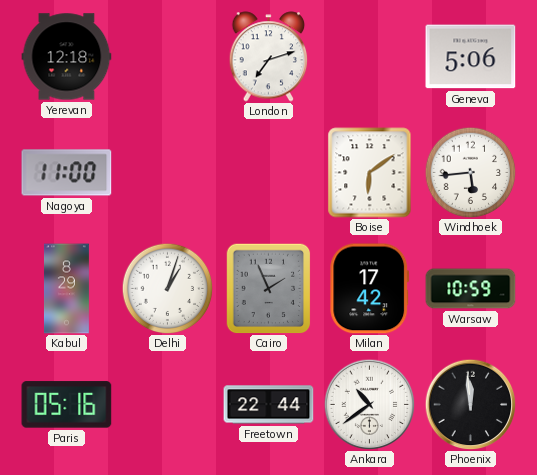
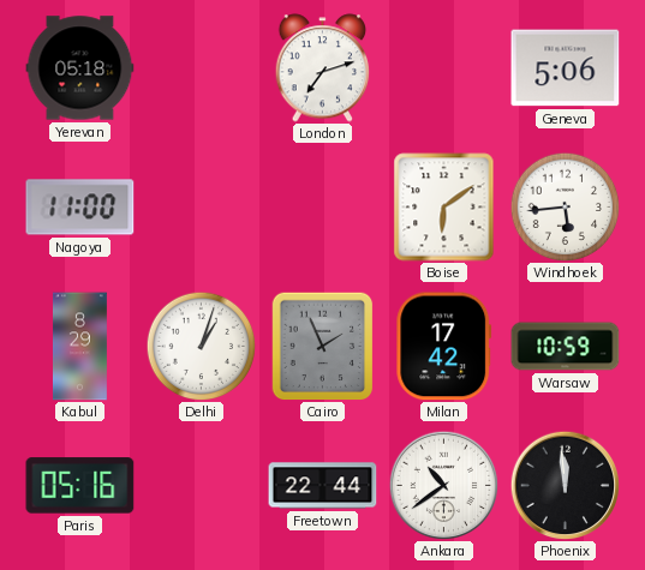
Yerevan: 12:18 -> 05:18 (80, 68)
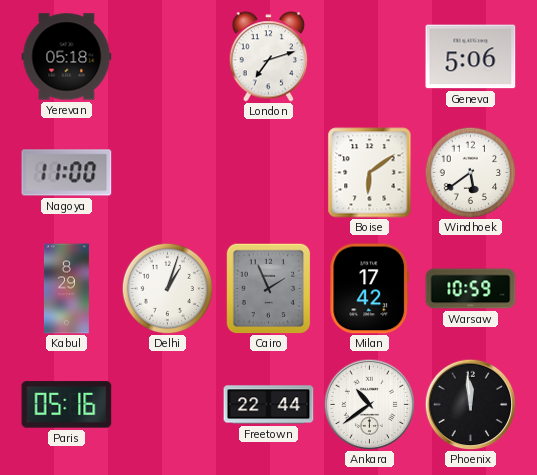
Windhoek: 5:44 -> 5:39 (470, 172)
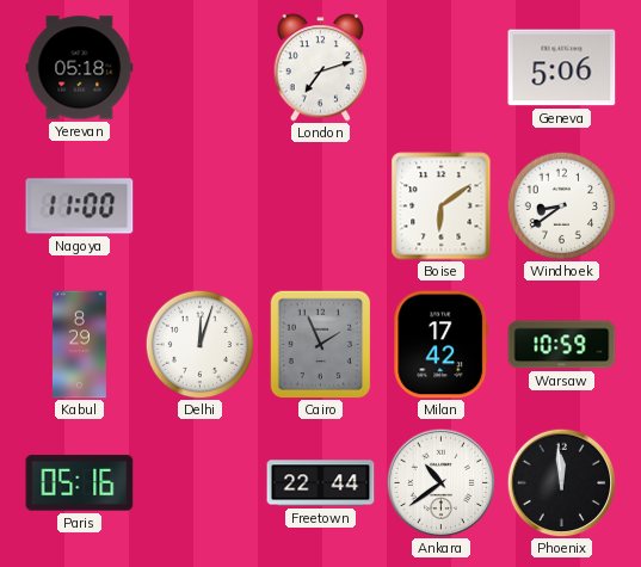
Windhoek: 5:39 -> 8:39 (561, 205)
Delhi: 1:03 -> 12:03 (199, 344)
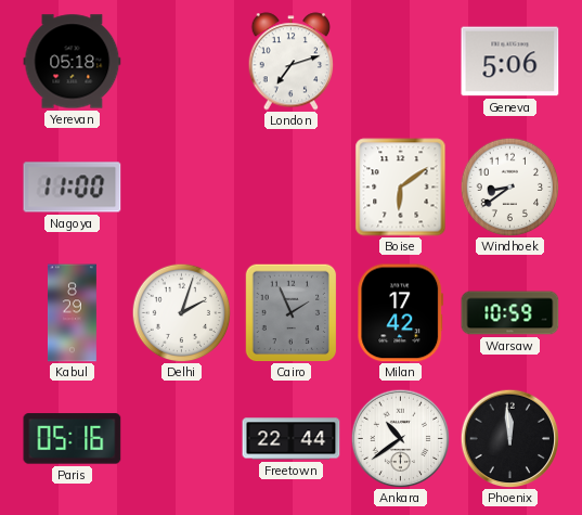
Delhi: 12:03 -> 2:03 (181, 312)
